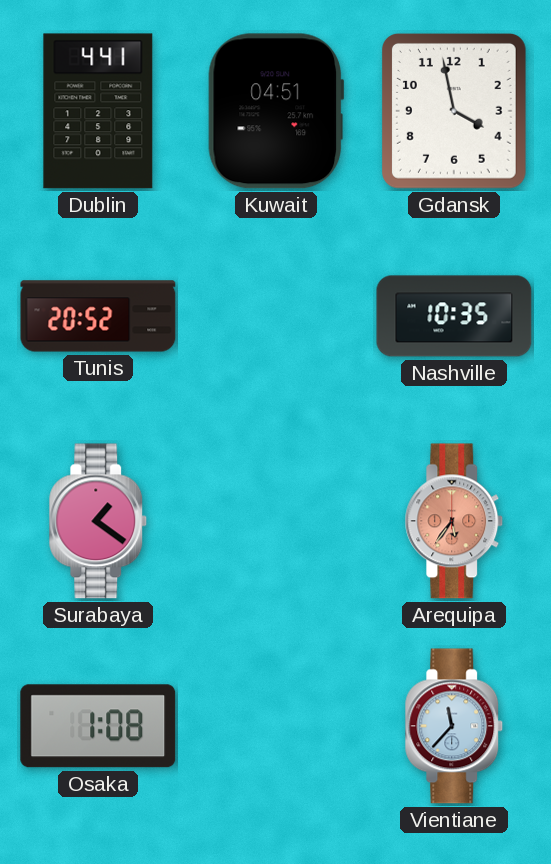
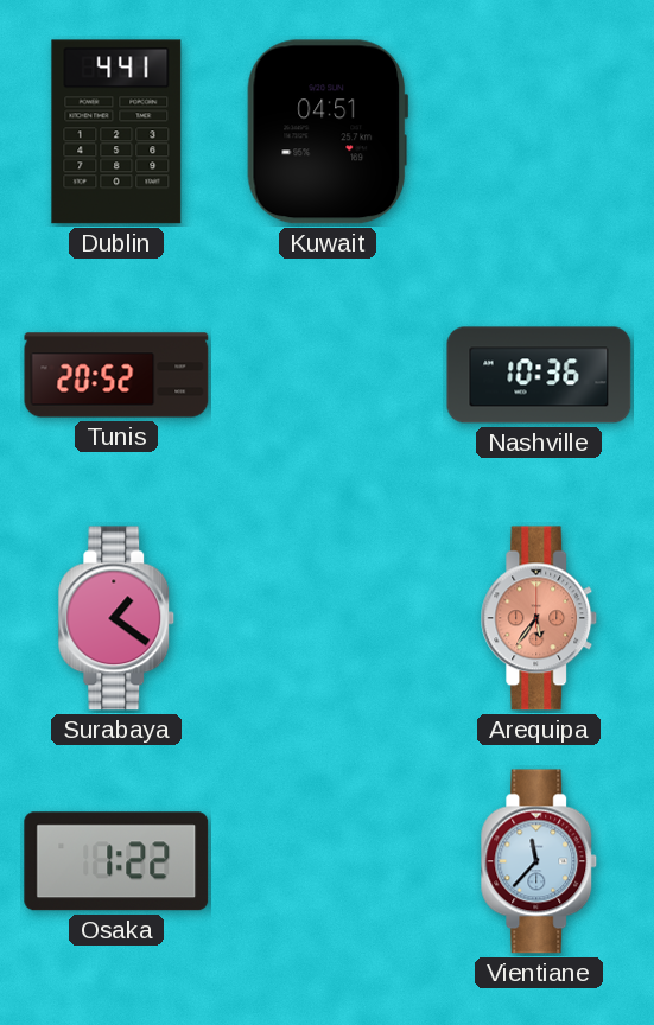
Gdansk: 3:58 -> none (454, 111)
Nashville: 10:35 -> 10:36 (539, 375)
Osaka: 1:08 -> 1:22 (116, 861)
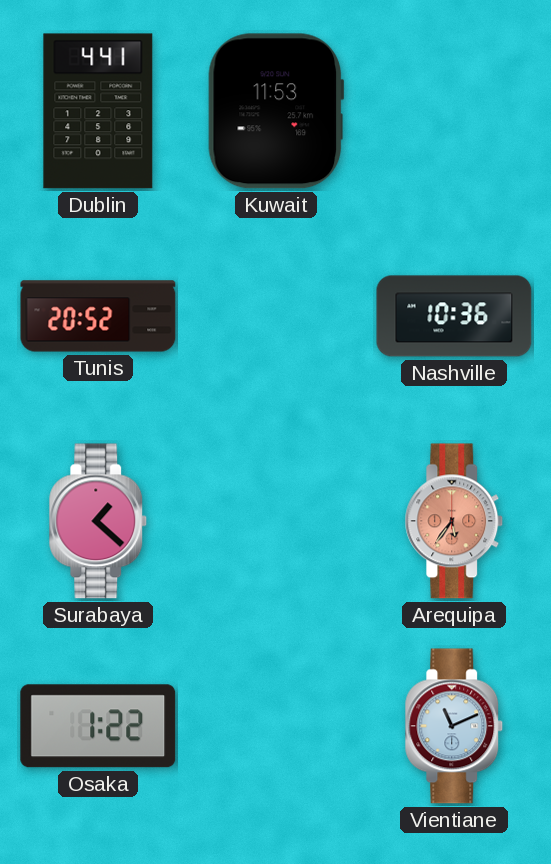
Kuwait: 04:51 -> 11:53 (276, 111)
Surabaya: 1:21 -> 1:22 (98, 521)
Vientiane: 11:37 -> 11:11 (454, 726)
